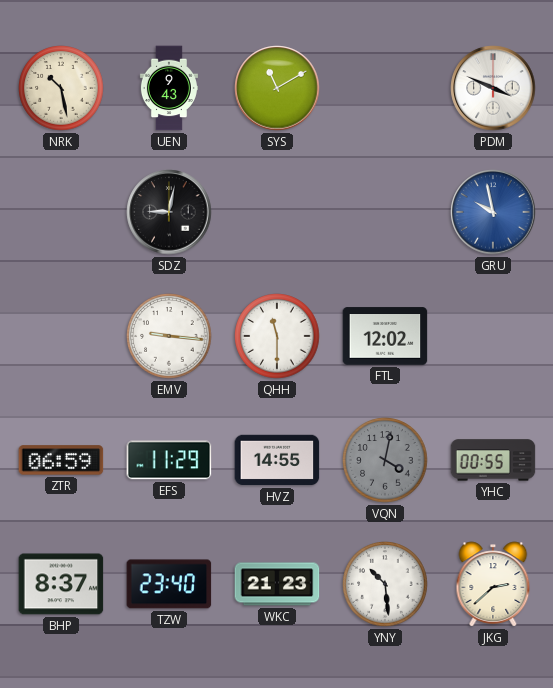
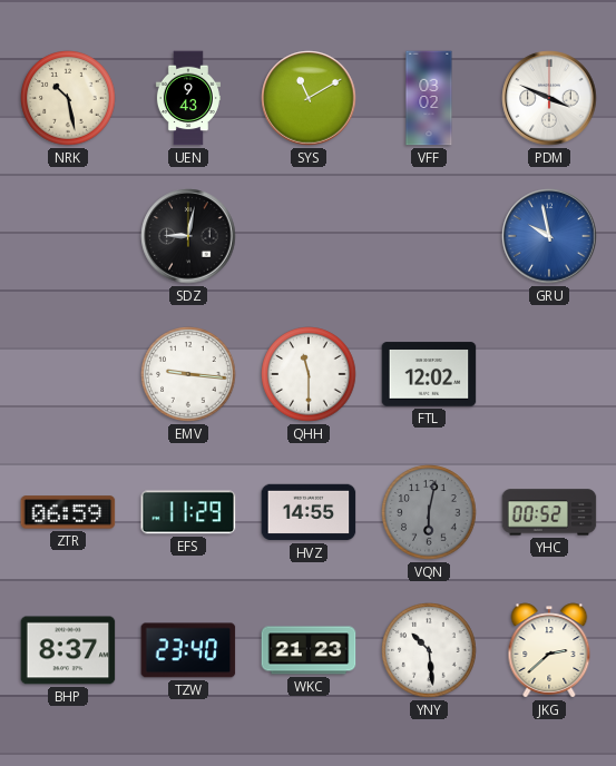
VFF: none -> 03:02 (429, 98)
VQN: 4:02 -> 6:02 (429, 512)
YHC: 00:55 -> 00:52 (549, 512)
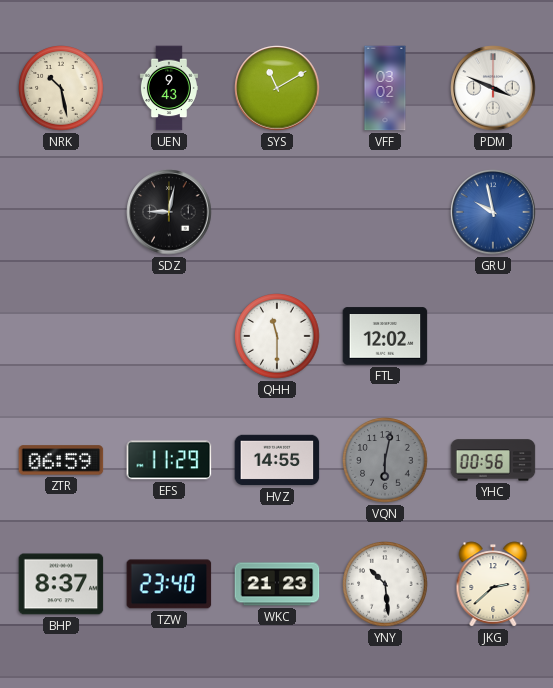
EMV: 9:16 -> none (188, 374)
YHC: 00:52 -> 00:56 (493, 460)
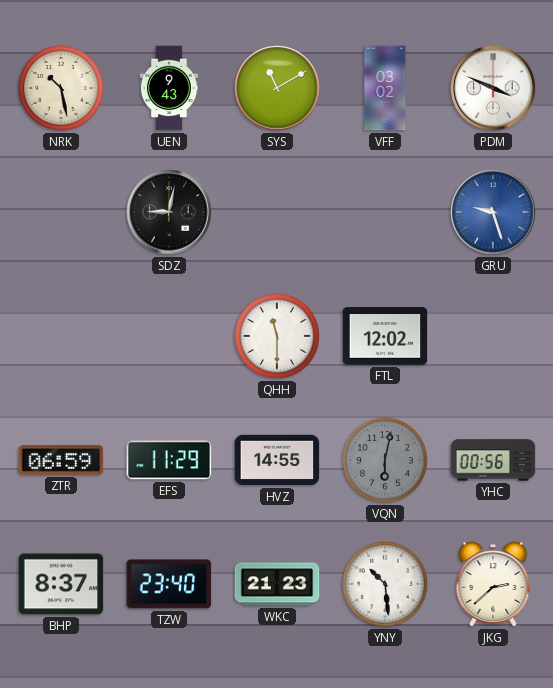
GRU: 9:58 -> 9:27 (493, 212)
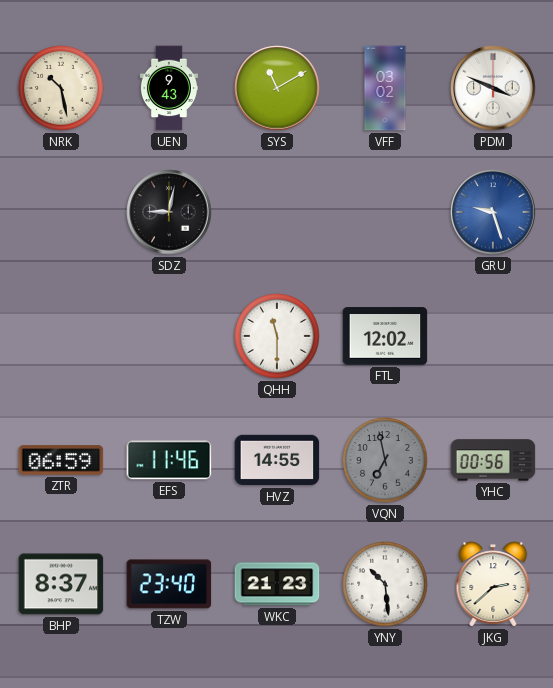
EFS: 11:29 -> 11:46 (169, 460)
VQN: 6:02 -> 6:58 (385, 460)
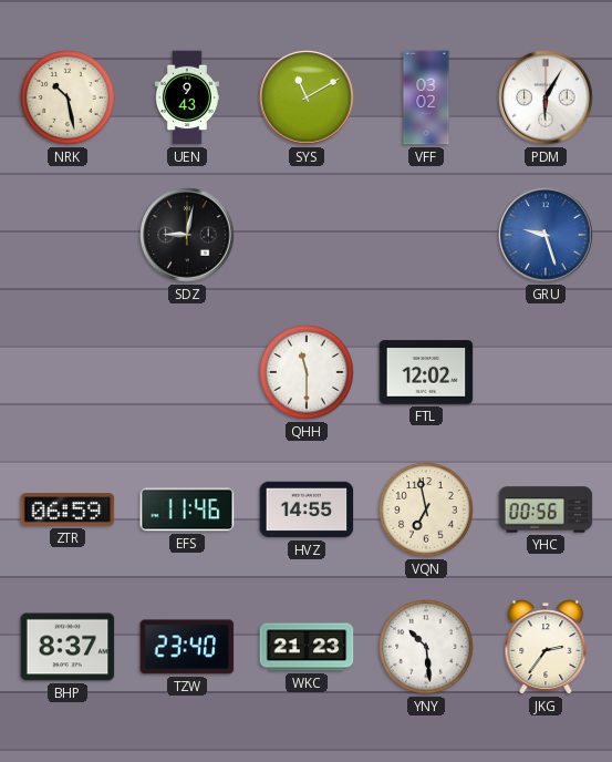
PDM: 3:49 -> 6:05 (546, 97)
VQN dial: grey -> cream (426, 509)
JKG: 2:38 -> 2:36 (546, 647)
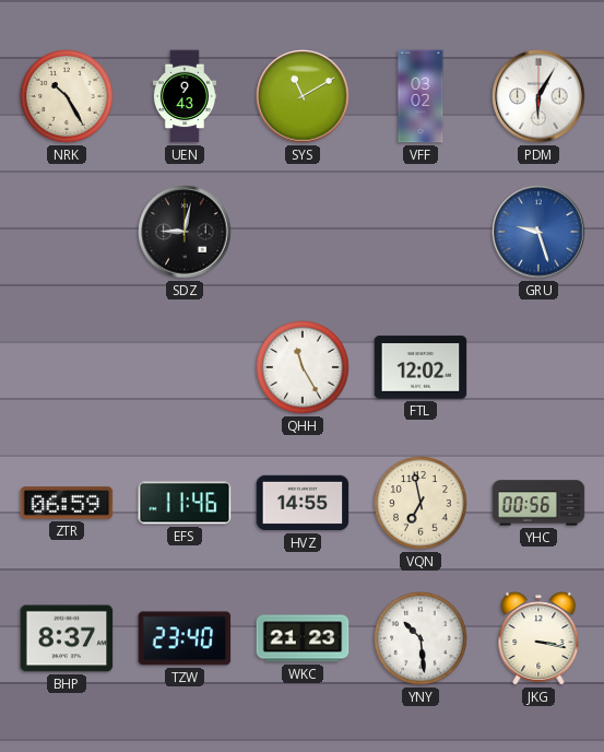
NRK: 10:28 -> 10:25 (67, 96)
QHH: 11:30 -> 11:25 (303, 367)
JKG: 2:36 -> 3:17 (538, 638)
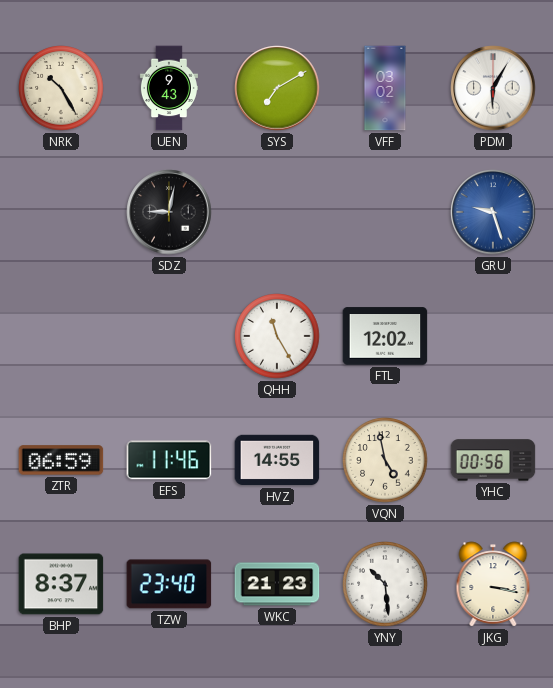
SYS: 11:10 -> 7:10 (277, 88)
VQN: 6:58 -> 4:58 (385, 460)
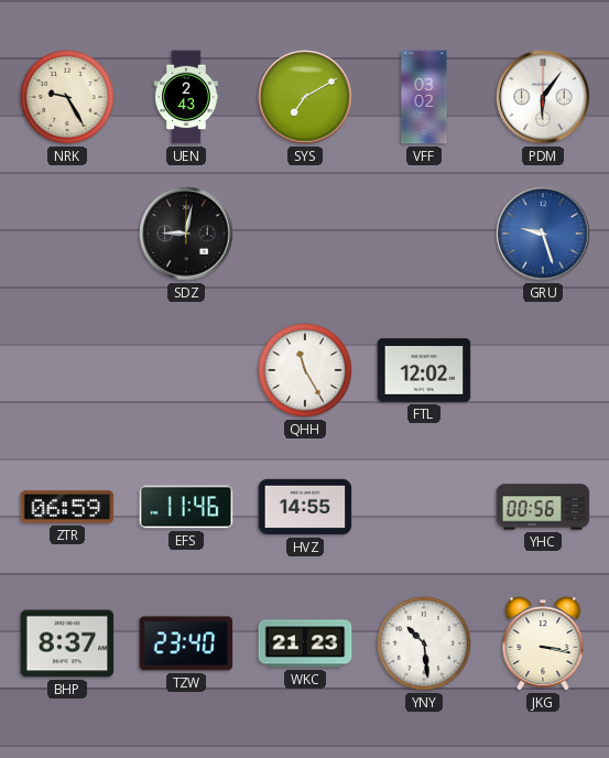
NRK: 10:25 -> 9:25 (67, 97)
UEN: 9:43 -> 2:43 (186, 97)
PDM: 6:05 -> 6:06 (543, 97)
VQN: 4:58 -> none (385, 460)
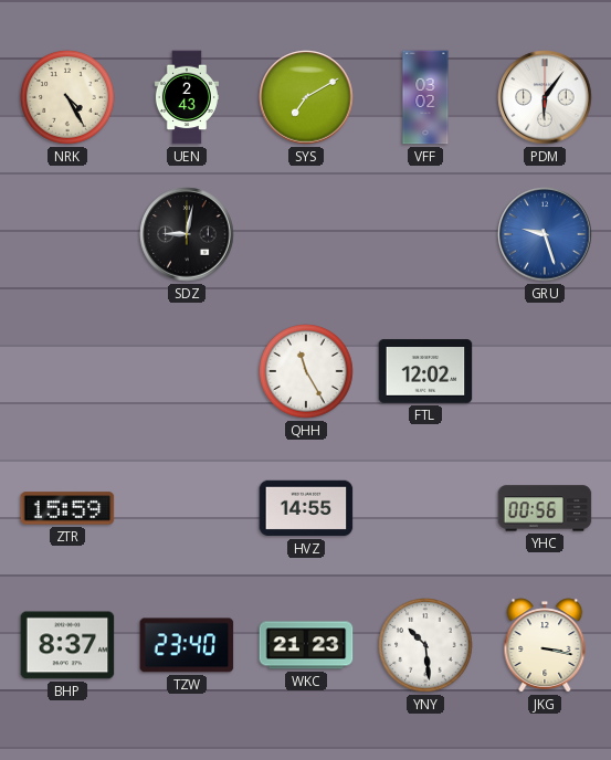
NRK: 9:25 -> 4:25 (67, 97)
ZTR: 06:59 -> 15:59 (67, 508)
EFS: 11:46 -> none (186, 507)
